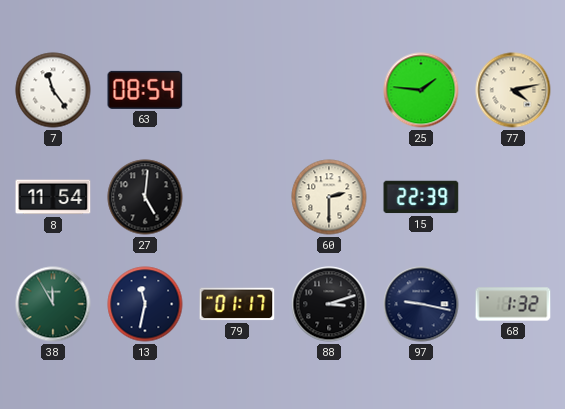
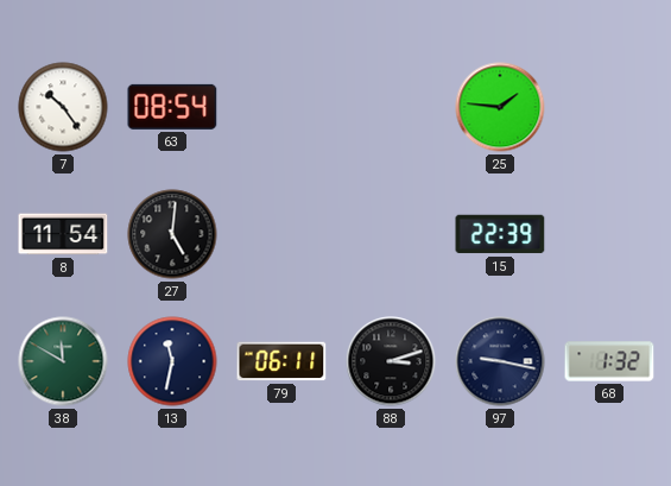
7: 11:24 -> 10:24 (63, 107)
77: 4:13 -> none (513, 90)
60: 2:30 -> none (329, 197)
38: 11:55 -> 11:50 (63, 361)
79: 01:17 -> 06:11 (281, 361)
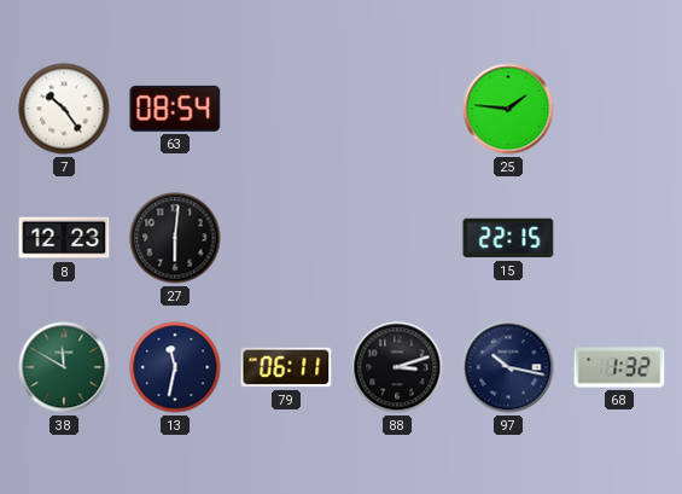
8: 11:54 -> 12:23 (64, 238)
27: 5:01 -> 6:01 (175, 238)
15: 22:39 -> 22:15 (508, 238)
97: 9:17 -> 10:17 (508, 367)
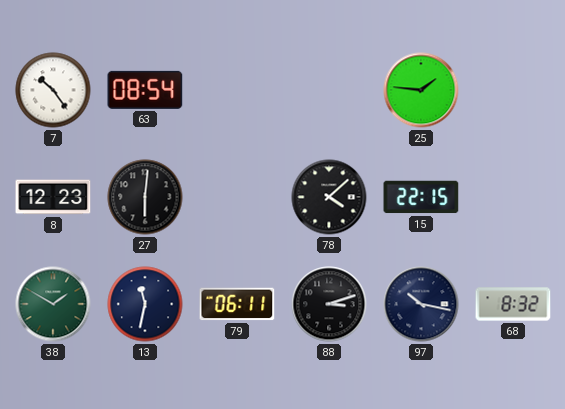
78: none -> 4:08 (329, 197)
38: 11:50 -> 1:50 (53, 304)
68: 1:32 -> 8:32 (513, 304)
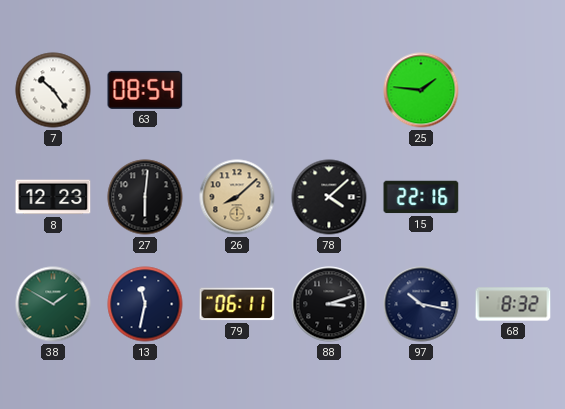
26: none -> 8:08 (237, 197)
15: 22:15 -> 22:16 (421, 197)
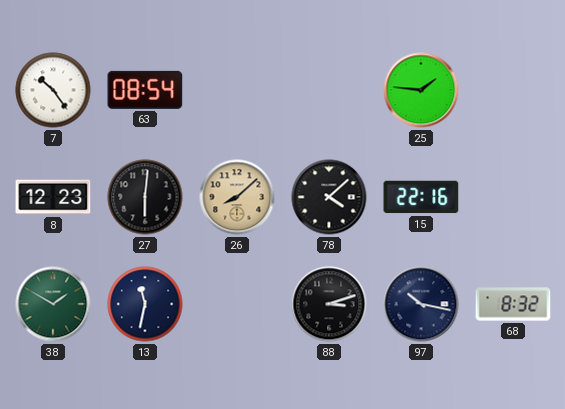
79: 06:11 -> none (237, 304)
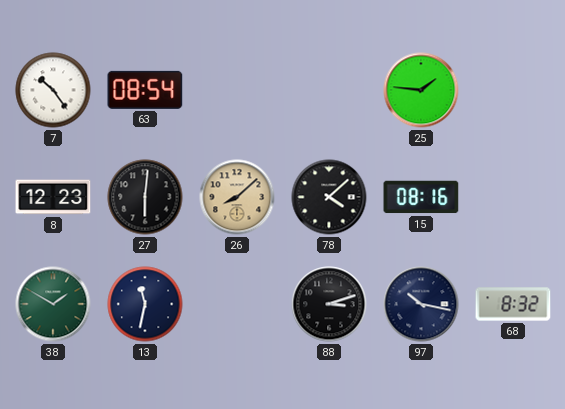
15: 22:16 -> 08:16 (421, 197)
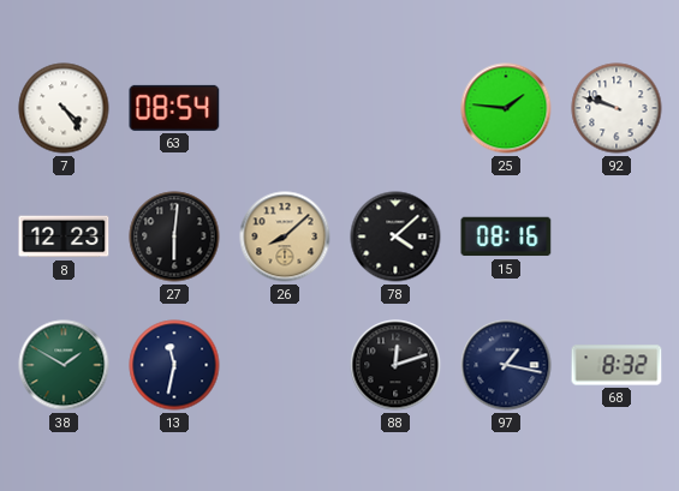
7: 10:24 -> 4:24 (64, 108)
92: none -> 9:48 (617, 108)
88: 3:12 -> 12:12 (395, 365)
97: 10:17 -> 1:17 (506, 365)
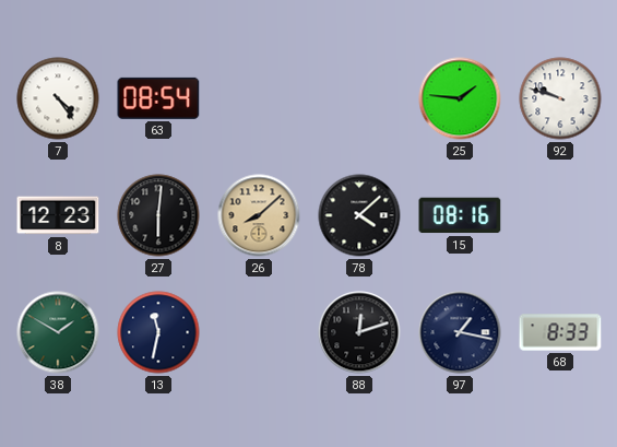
68: 8:32 -> 8:33 (560, 332)
